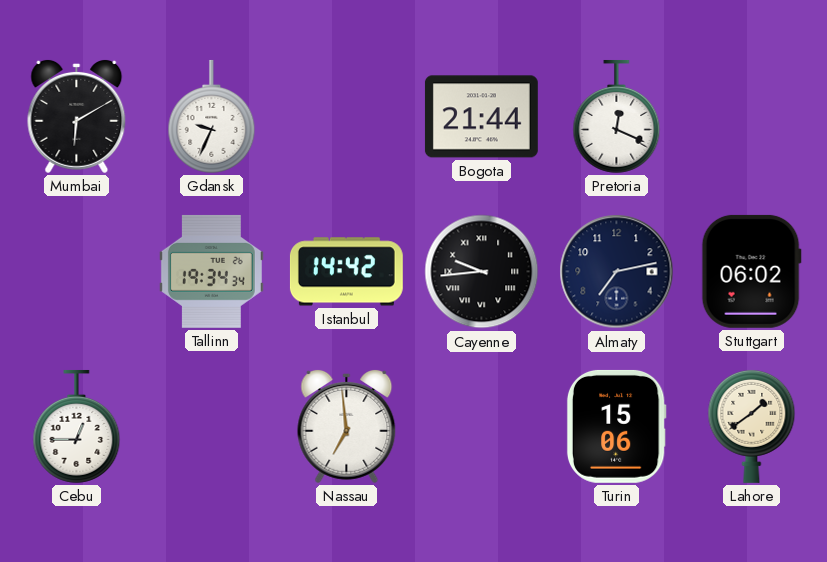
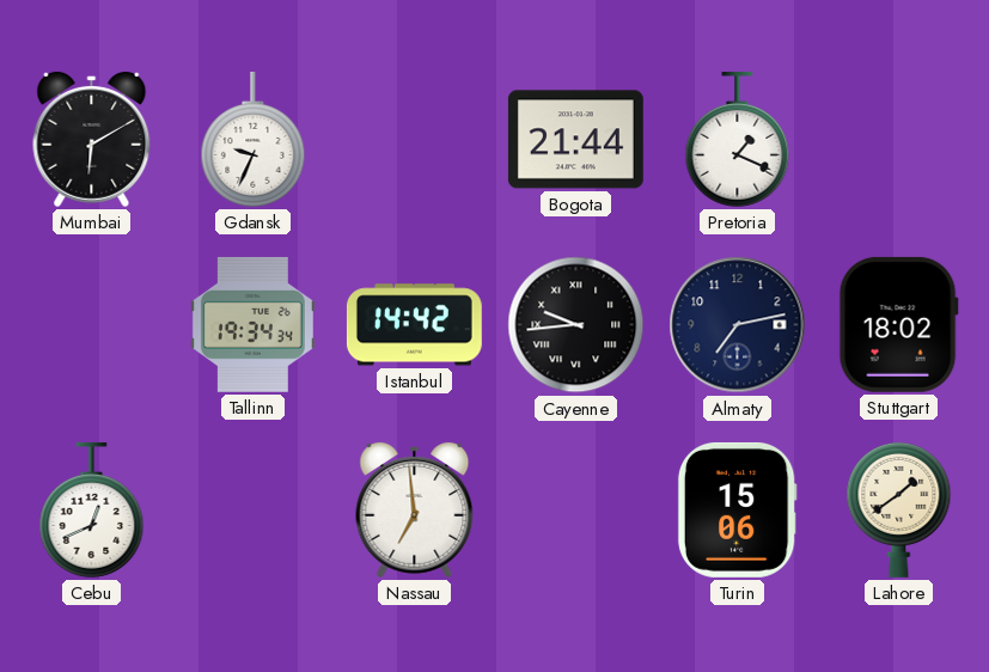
Pretoria: 12:19 -> 1:19 (738, 139)
Stuttgart: 06:02 -> 18:02 (898, 324)
Cebu: 12:45 -> 12:41 (92, 509)
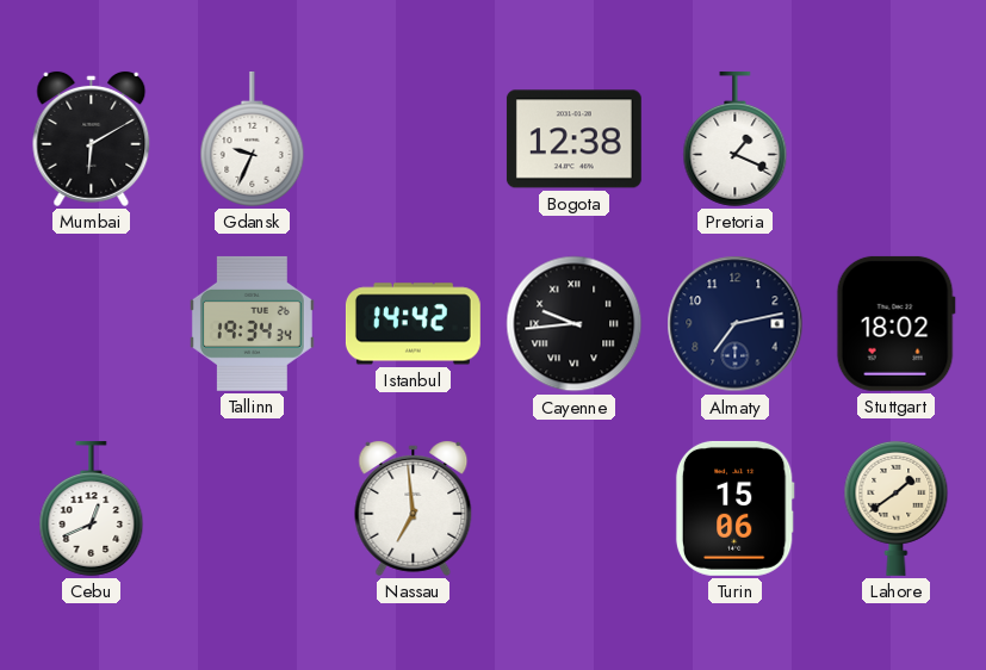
Bogota: 21:44 -> 12:38 (573, 139)
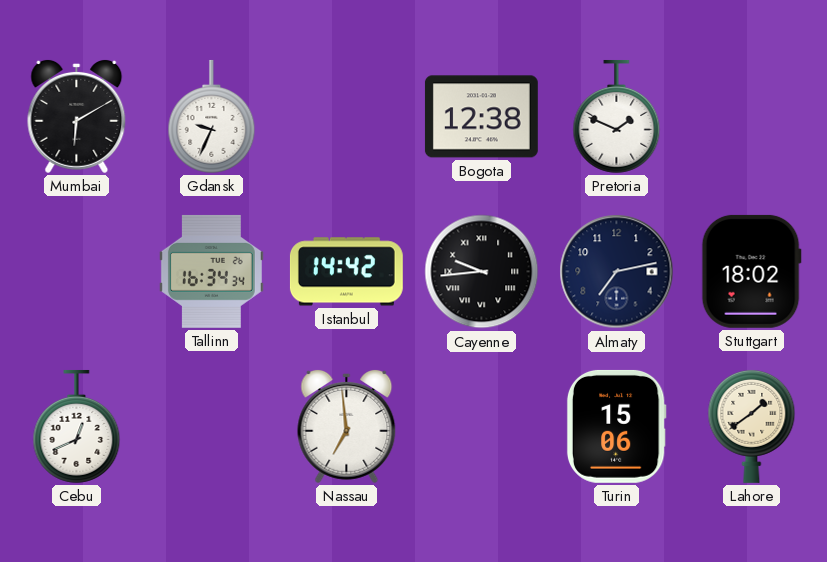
Pretoria: 1:19 -> 1:49 (617, 116)
Tallinn: 19:34 -> 16:34 (211, 271)
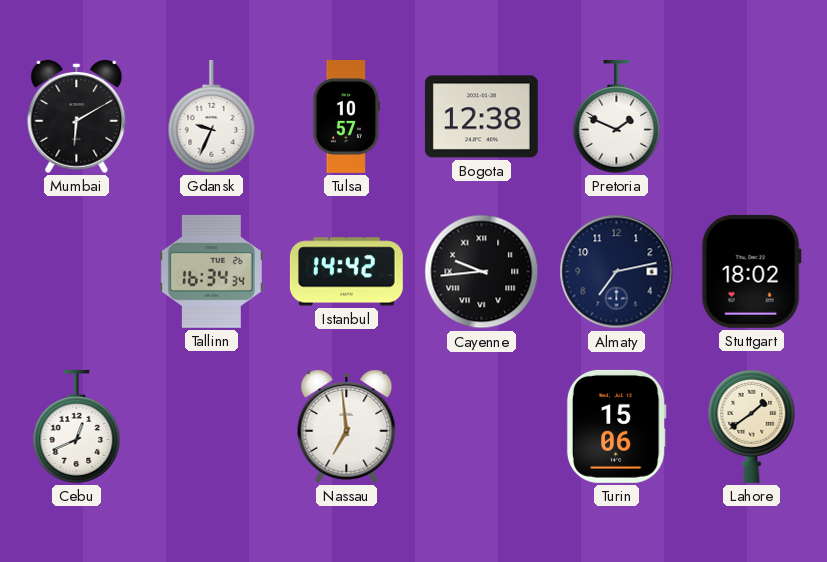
Tulsa: none -> 10:57 (346, 116)
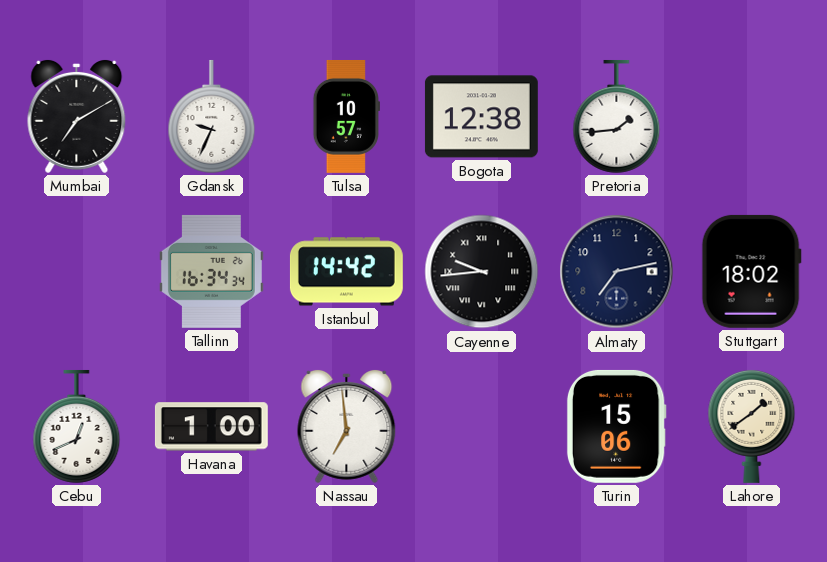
Mumbai: 6:10 -> 7:10 (77, 116)
Pretoria: 1:49 -> 1:44 (617, 116)
Havana: none -> 1:00 (211, 427)
